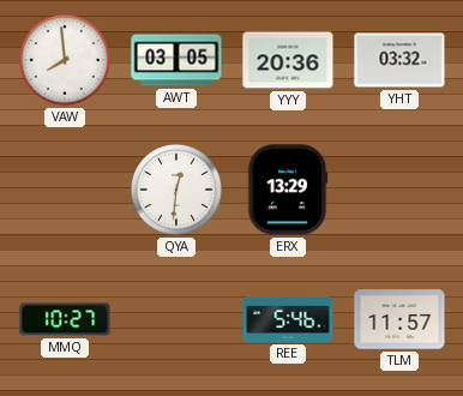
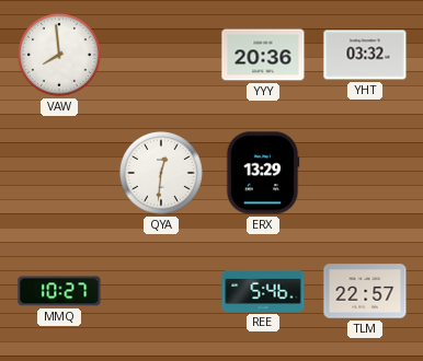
AWT: 03:05 -> none (176, 60)
TLM: 11:57 -> 22:57 (365, 291)
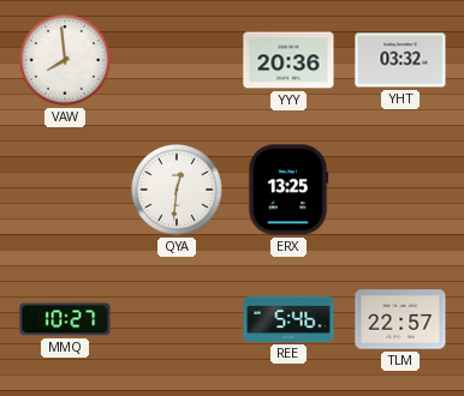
ERX: 13:29 -> 13:25 (288, 190)
